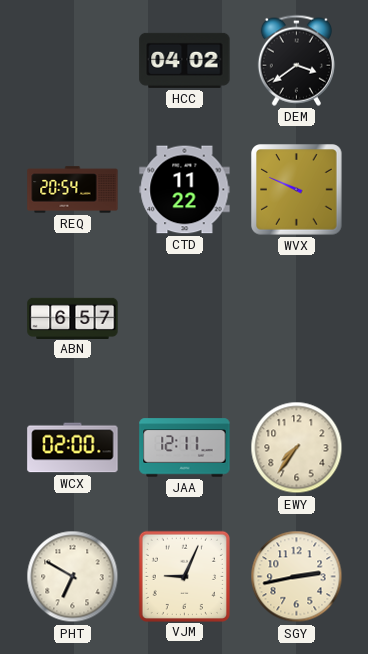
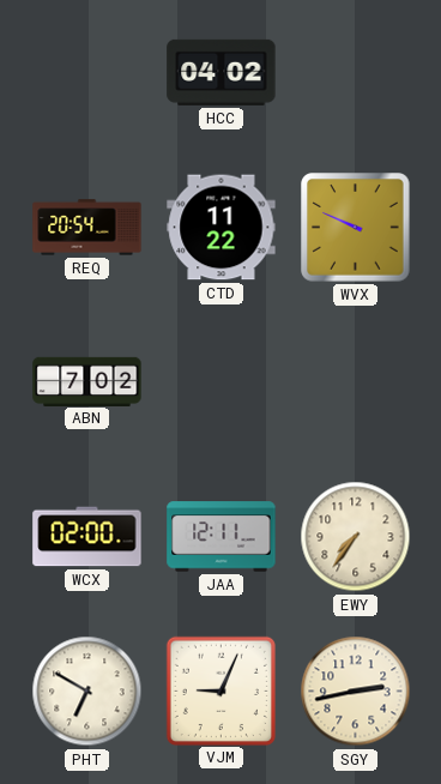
DEM: 3:39 -> none (296, 60)
ABN: 6:57 -> 7:02 (87, 381)
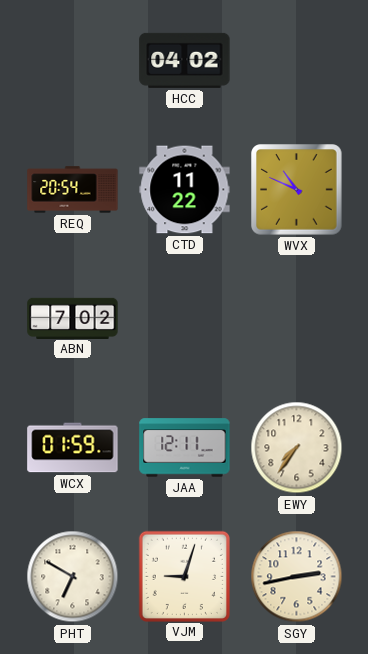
WVX: 9:49 -> 10:49 (297, 190)
WCX: 02:00 -> 01:59 (73, 448)
VJM: 9:04 -> 9:03 (184, 576)
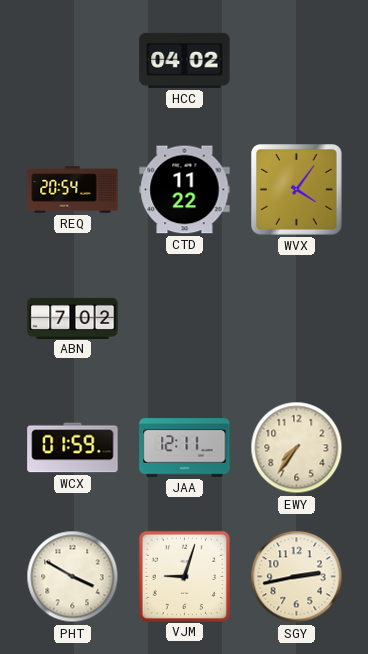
WVX: 10:49 -> 4:06 (297, 190)
PHT: 6:50 -> 3:50 (73, 577)
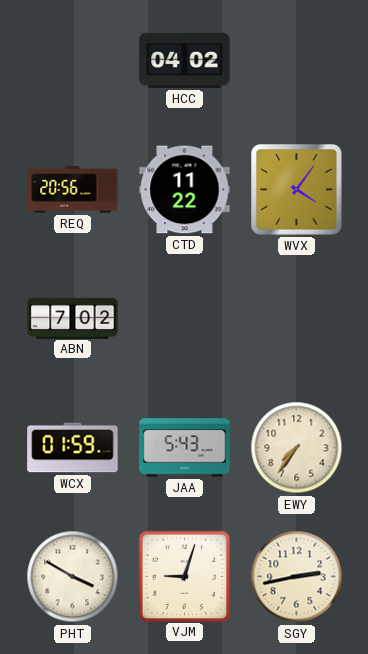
REQ: 20:54 -> 20:56 (73, 190)
JAA: 12:11 -> 5:43 (185, 448)
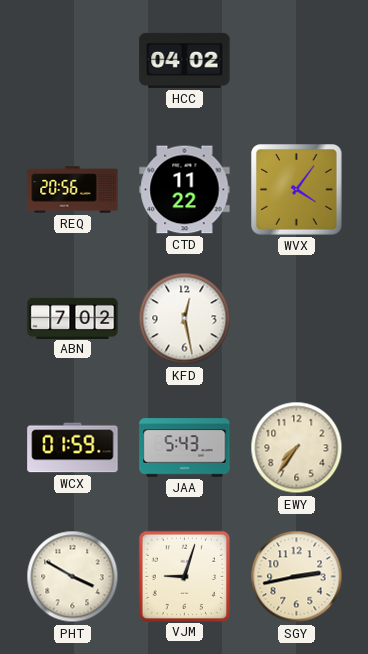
KFD: none -> 12:28 (185, 319)
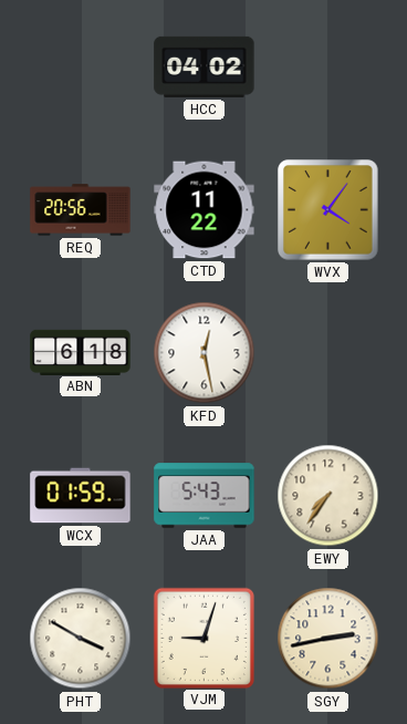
ABN: 7:02 -> 6:18 (81, 352)
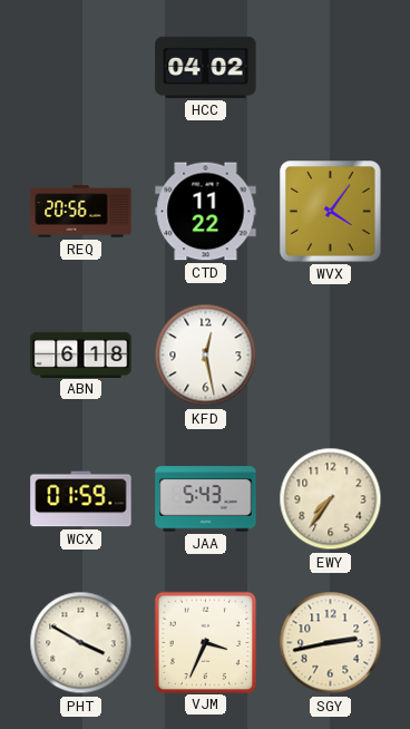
VJM: 9:03 -> 3:34 (205, 642)
